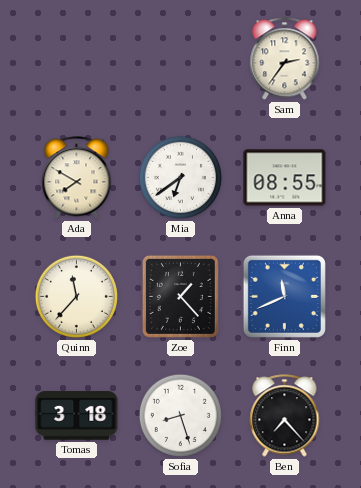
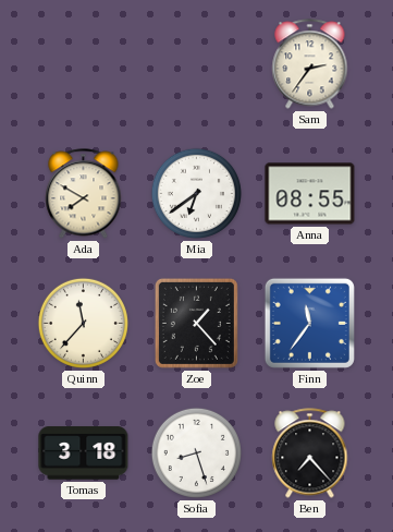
Finn: 11:41 -> 11:36 (309, 323)
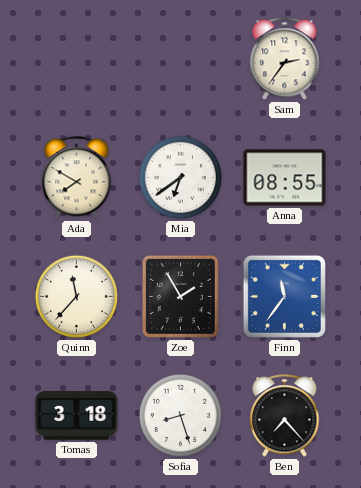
Zoe: 1:23 -> 1:55 (180, 296)
